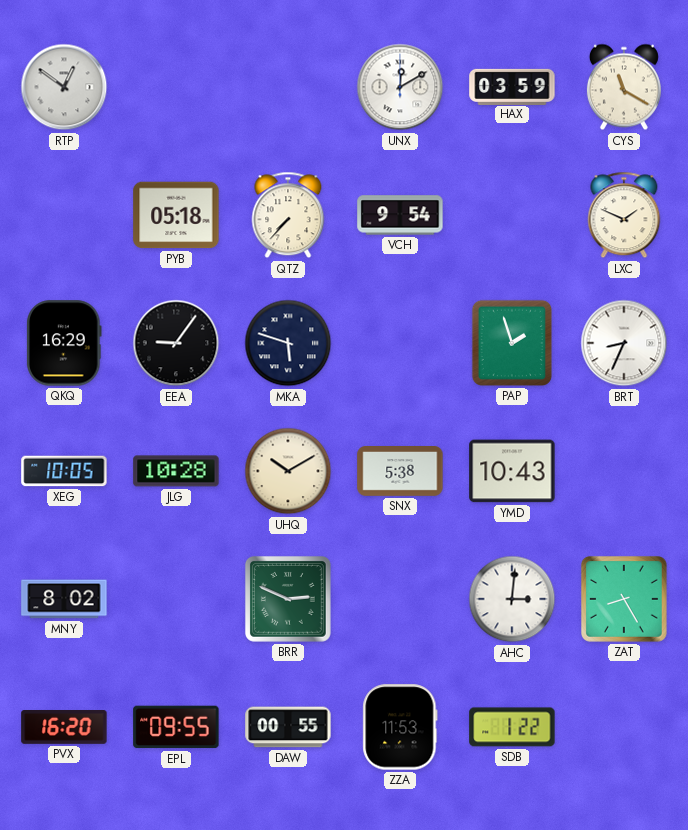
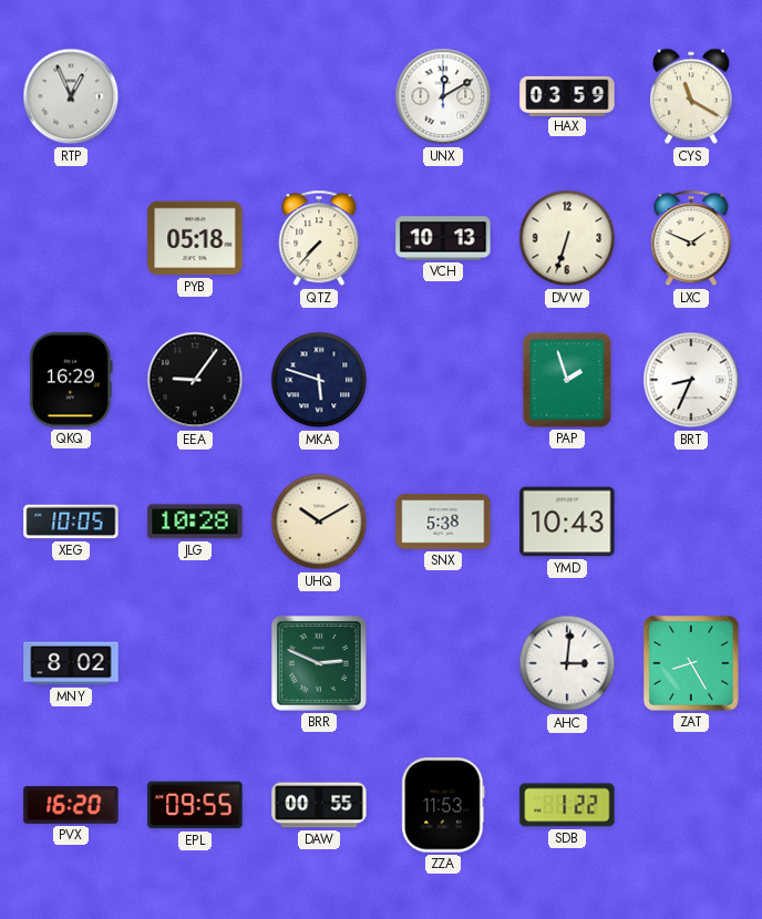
RTP: 12:51 -> 12:56 (71, 96)
VCH: 9:54 -> 10:13 (443, 238)
DVW: none -> 6:33 (567, 238)
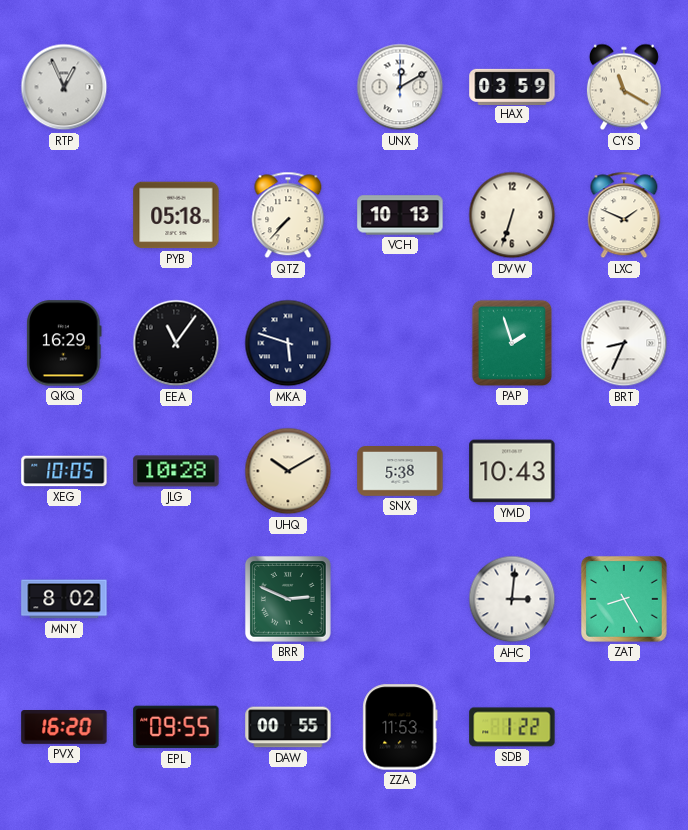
EEA: 9:06 -> 11:06 (176, 343)
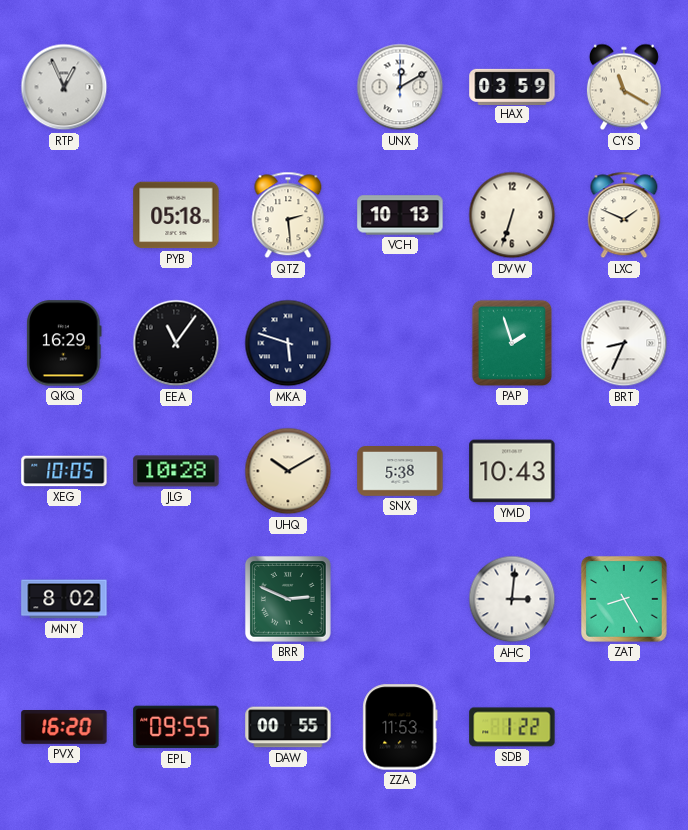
QTZ: 7:37 -> 2:29 (288, 215)
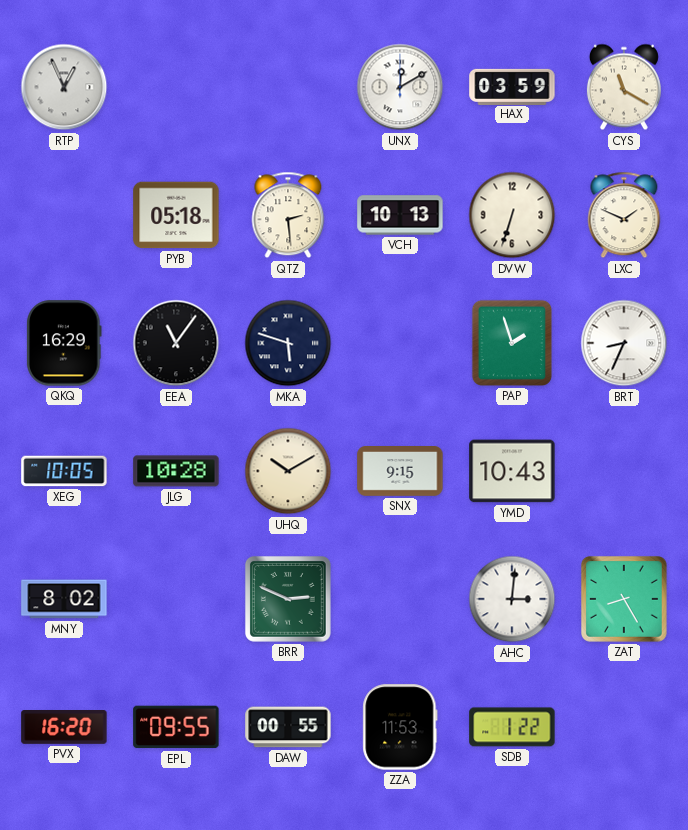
SNX: 5:38 -> 9:15 (400, 472)
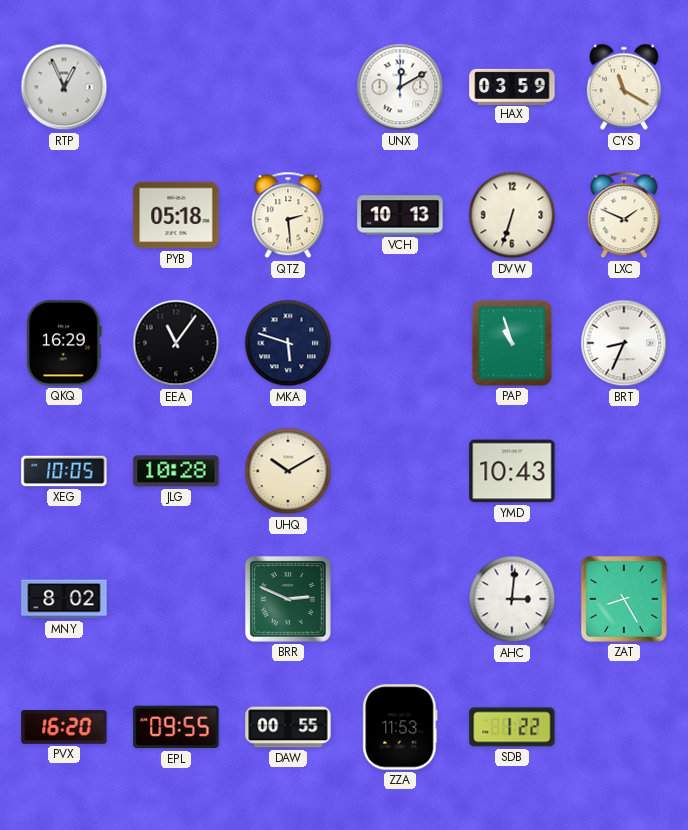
PAP: 1:57 -> 10:57 (512, 343)
SNX: 9:15 -> none (400, 472)
